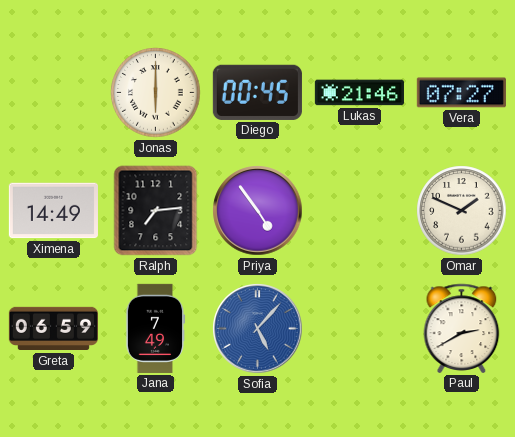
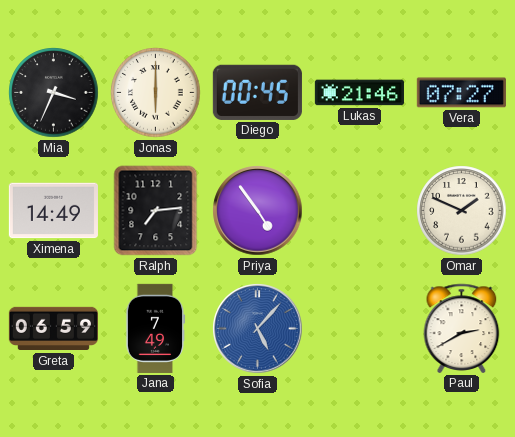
Mia: none -> 3:34 (54, 93)
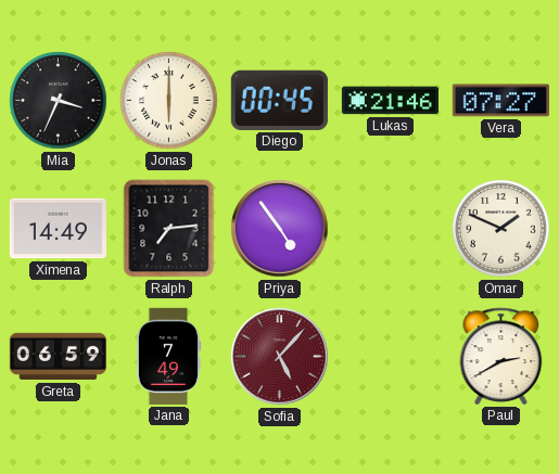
Sofia dial: blue -> burgundy (280, 357)
